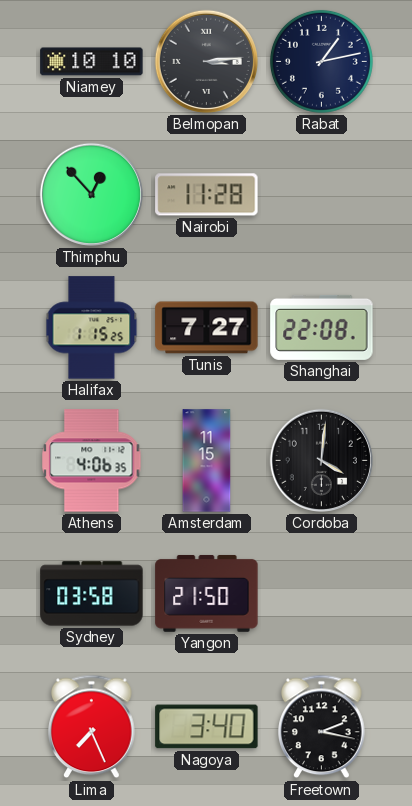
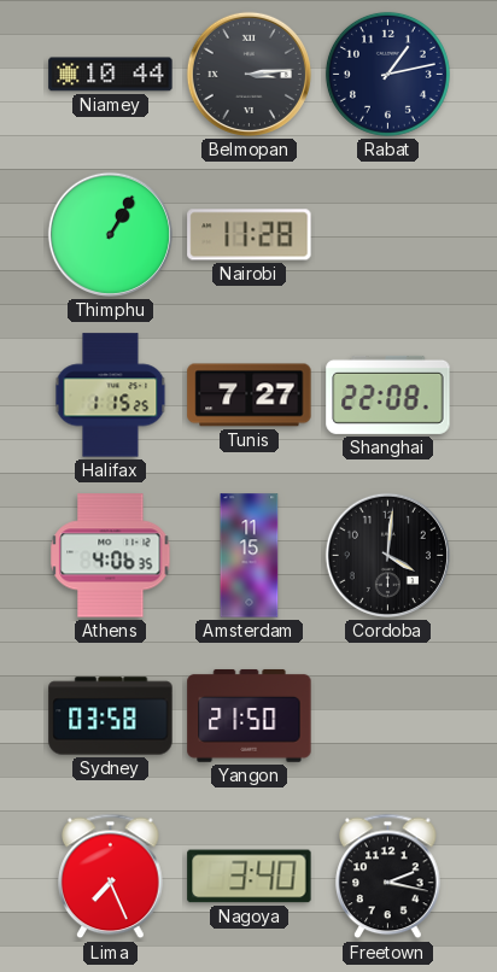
Niamey: 10:10 -> 10:44 (111, 75)
Thimphu: 12:53 -> 1:05 (110, 234)
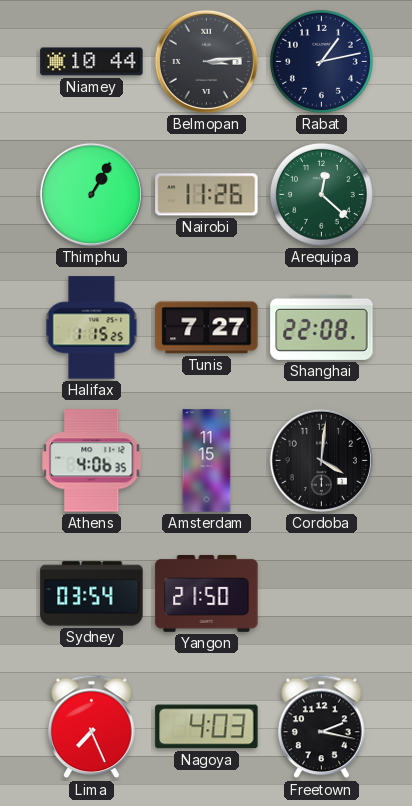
Nairobi: 11:28 -> 11:26 (207, 195)
Arequipa: none -> 12:22 (321, 194)
Sydney: 03:58 -> 03:54 (92, 594)
Nagoya: 3:40 -> 4:03 (207, 727)
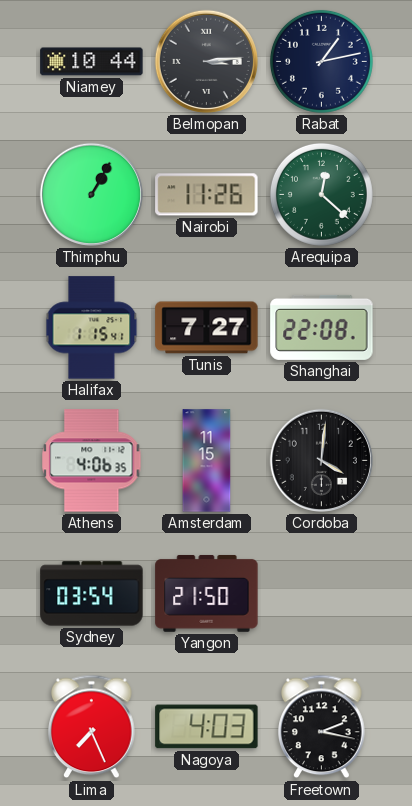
Halifax: 1:15:25 -> 1:15:41 (92, 328)
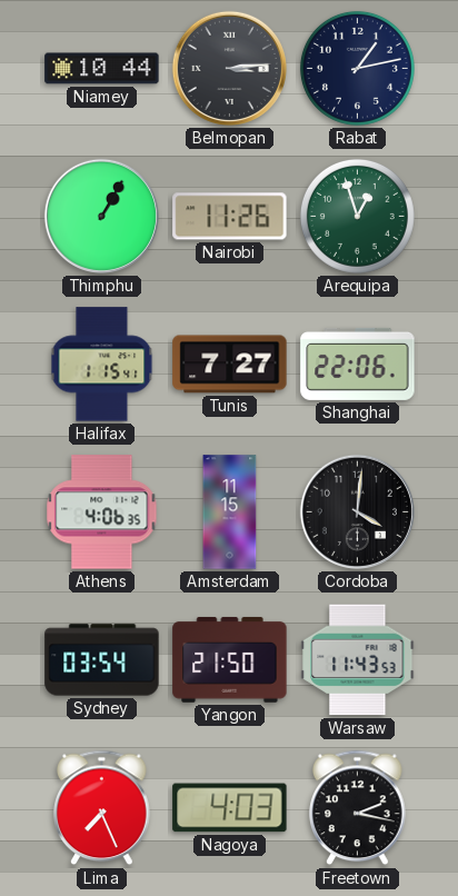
Arequipa: 12:22 -> 12:57 (357, 216)
Shanghai: 22:08 -> 22:06 (358, 364)
Warsaw: none -> 11:43 (358, 660)
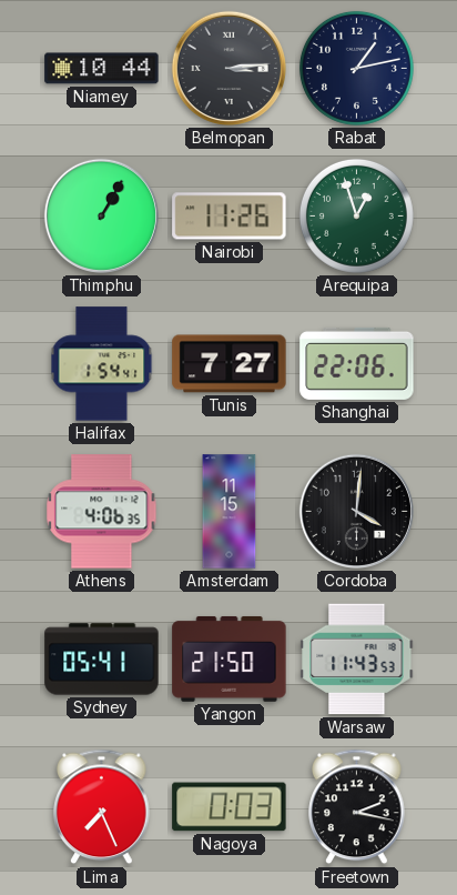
Halifax: 1:15 -> 1:54 (102, 364)
Sydney: 03:54 -> 05:41 (102, 660)
Nagoya: 4:03 -> 0:03 (230, 807)
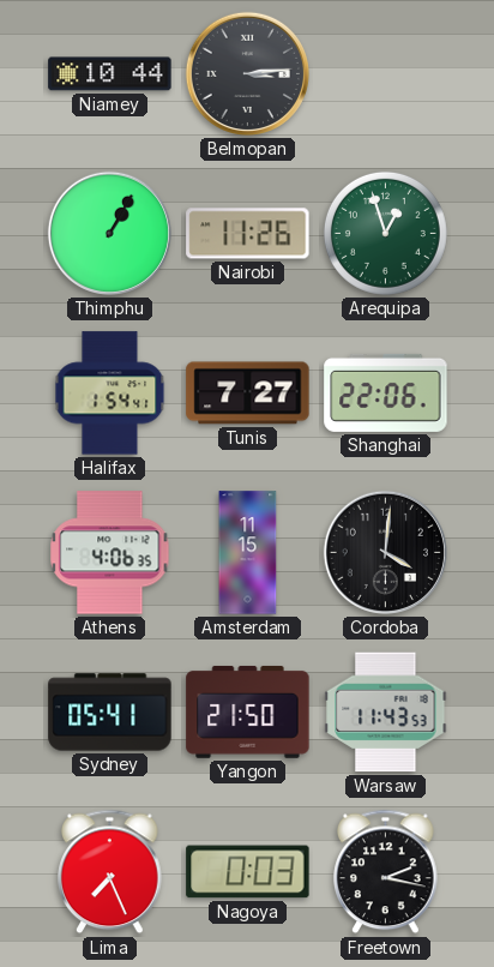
Rabat: 1:13 -> none (356, 68)
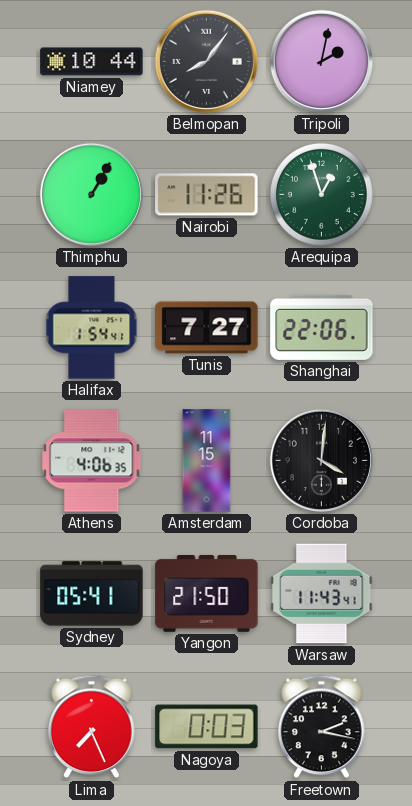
Belmopan: 3:14 -> 8:06 (206, 61)
Tripoli: none -> 2:02 (321, 61)
Warsaw: 11:43:53 -> 11:43:41 (322, 594)
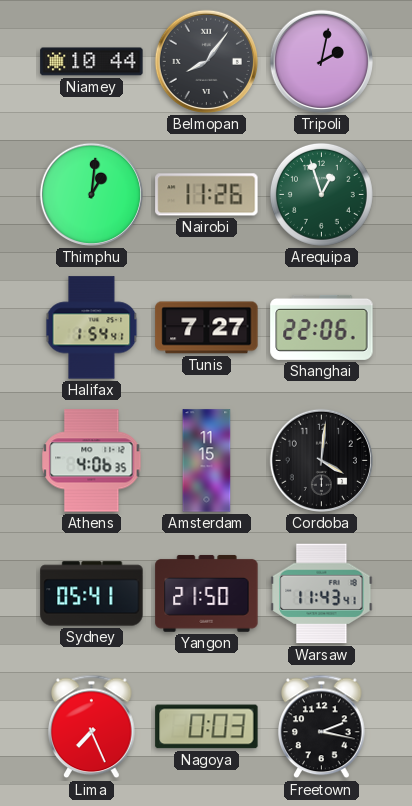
Thimphu: 1:05 -> 1:01 (91, 194)
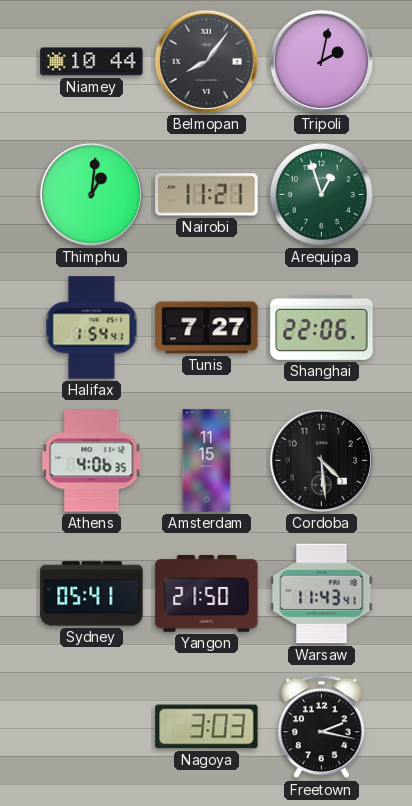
Nairobi: 11:26 -> 11:21 (207, 195)
Cordoba: 4:01 -> 4:29 (321, 460)
Lima: 7:26 -> none (92, 727)
Nagoya: 0:03 -> 3:03 (207, 727)
